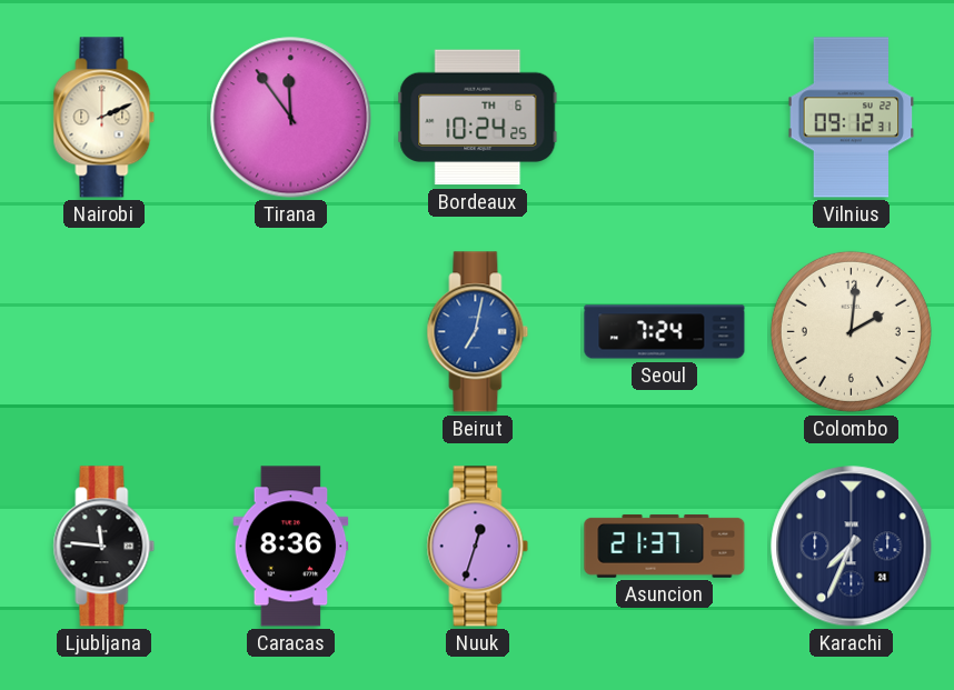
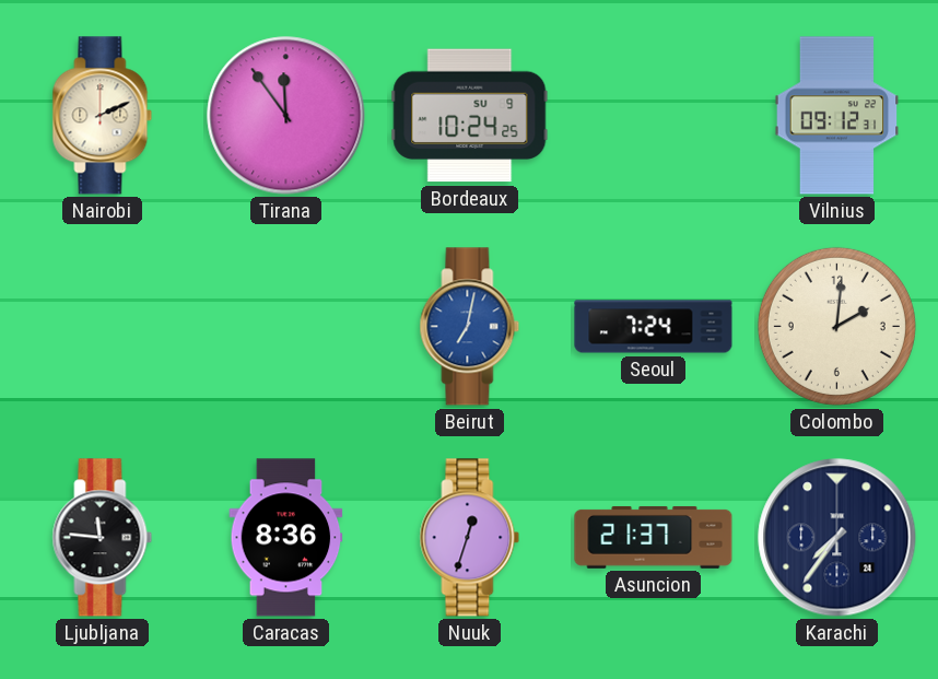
Bordeaux date: TH 6 -> SU 9 (470, 116)
Karachi: 7:34 -> 7:36 (837, 538)
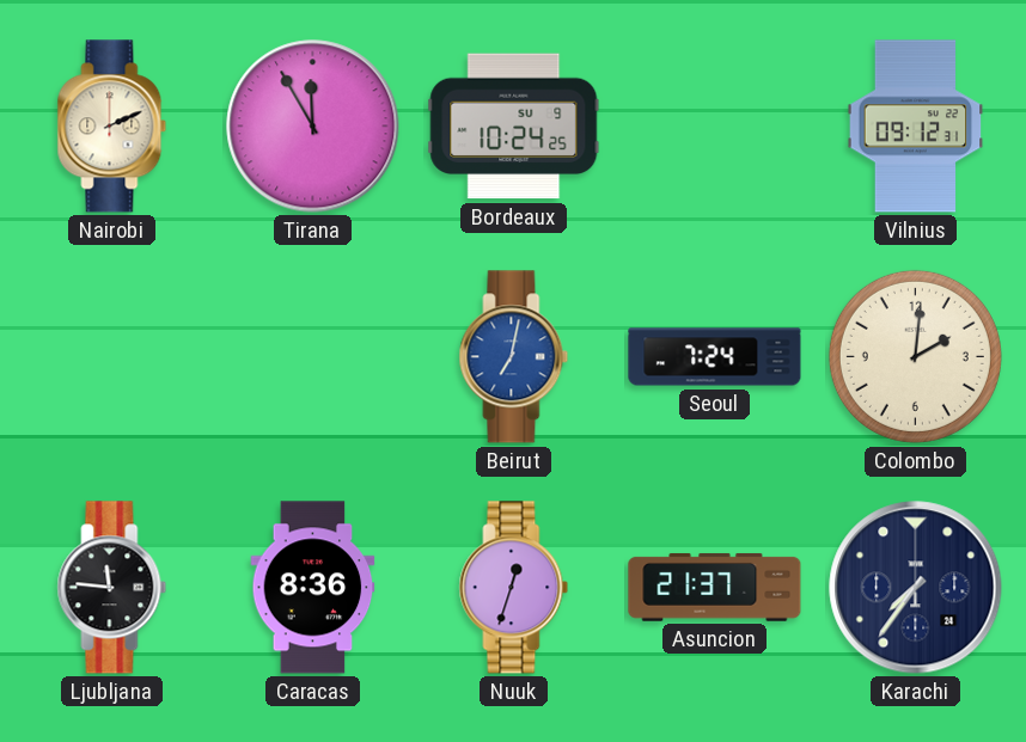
Tirana: 11:54 -> 11:55 (313, 127)
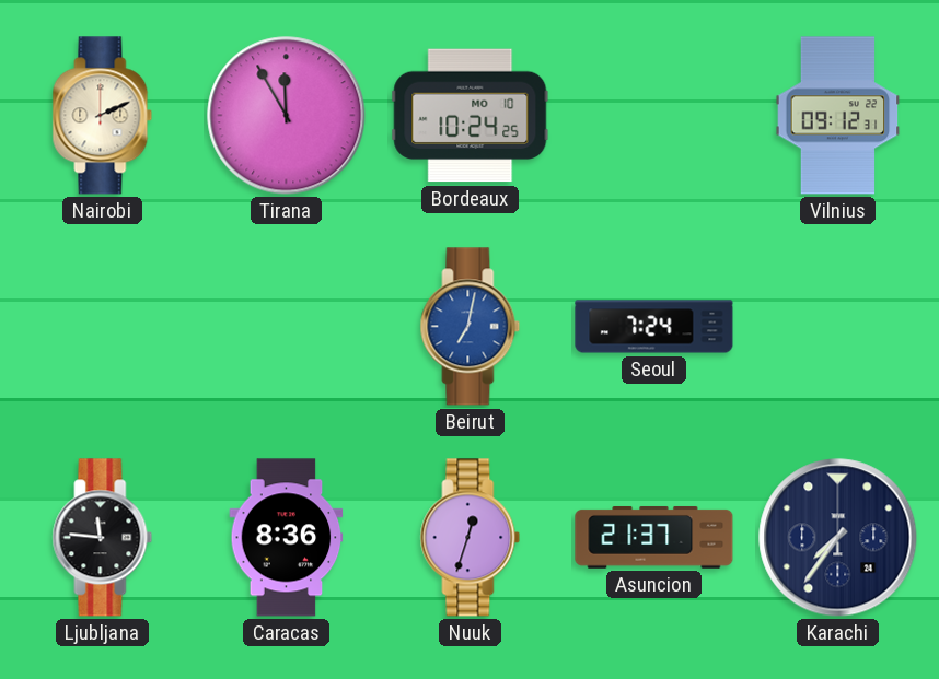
Bordeaux date: SU 9 -> MO 10 (471, 116)
Colombo: 2:01 -> none (915, 356)
